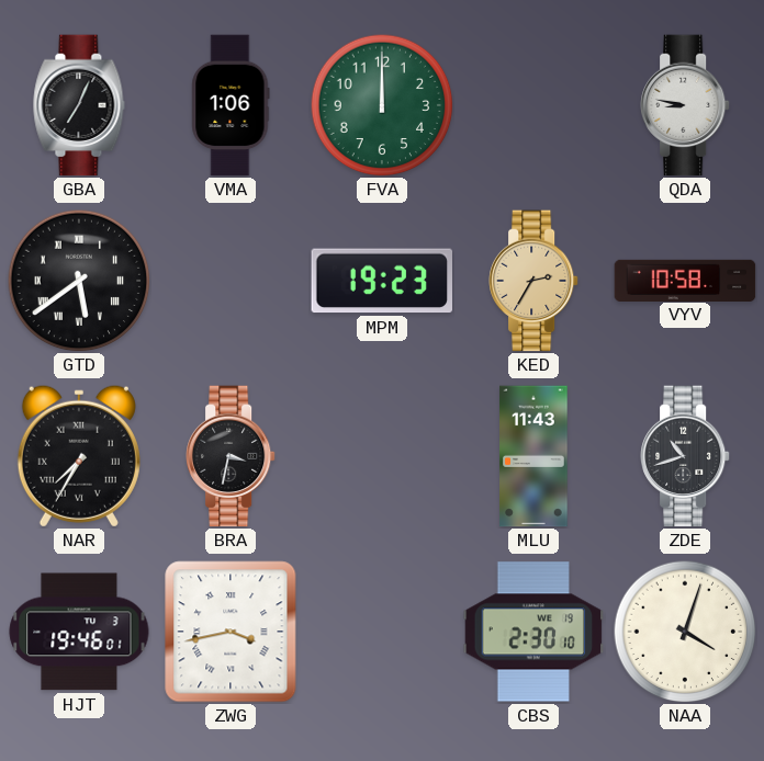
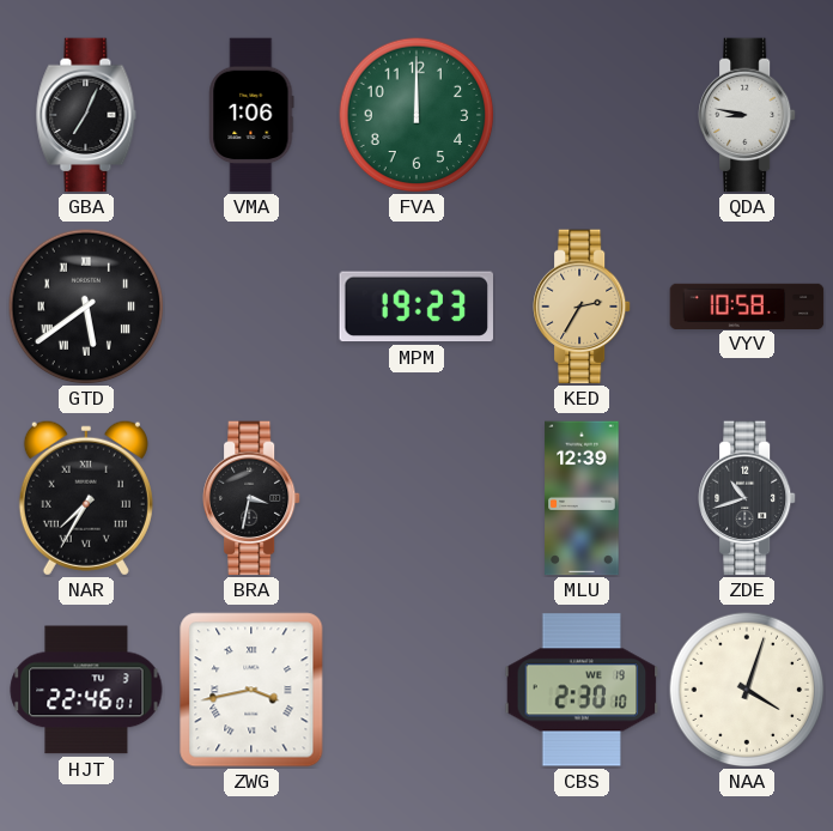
MLU: 11:43 -> 12:39 (582, 498)
HJT: 19:46 -> 22:46 (86, 690)
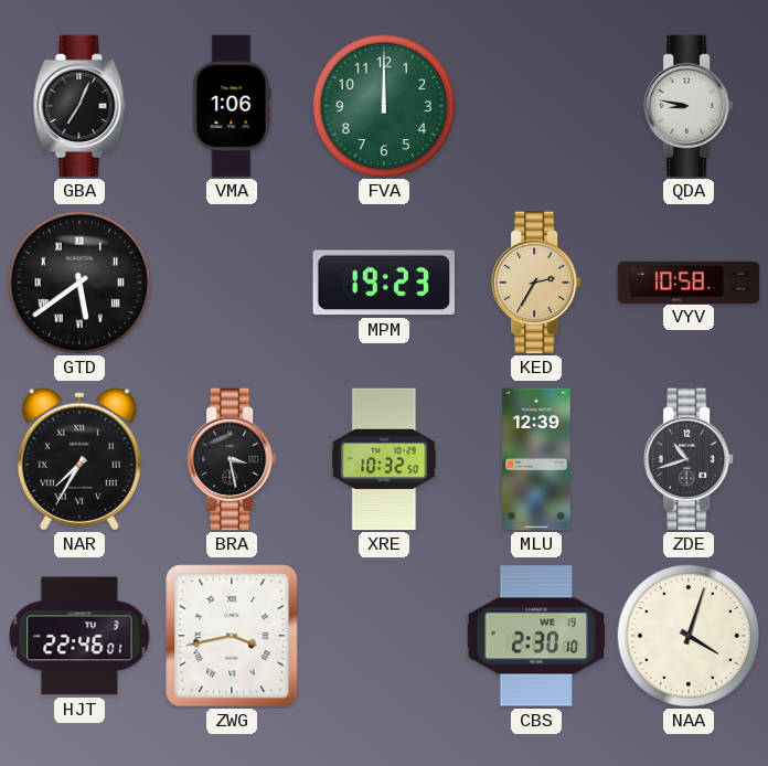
BRA: 3:32 -> 3:28 (232, 459)
XRE: none -> 10:32 (384, 459)
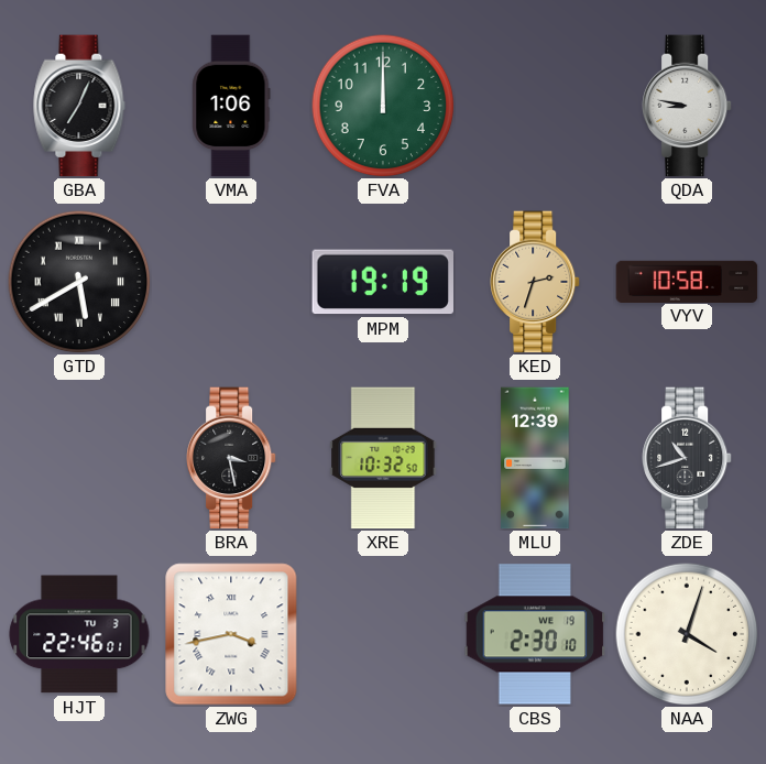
GTD: 5:39 -> 5:40 (79, 282)
MPM: 19:23 -> 19:19 (383, 282)
KED: 2:35 -> 2:33 (535, 282)
NAR: 7:35 -> none (79, 459)
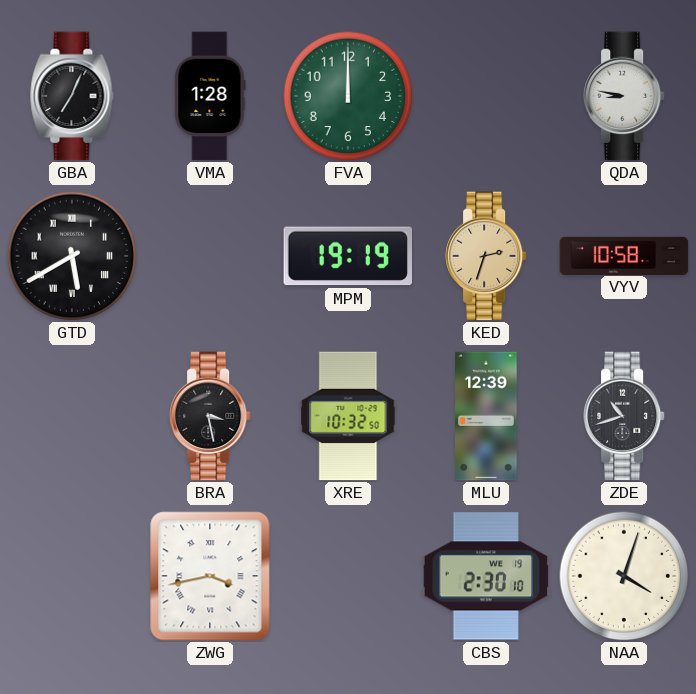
VMA: 1:06 -> 1:28 (210, 96)
HJT: 22:46 -> none (79, 634)
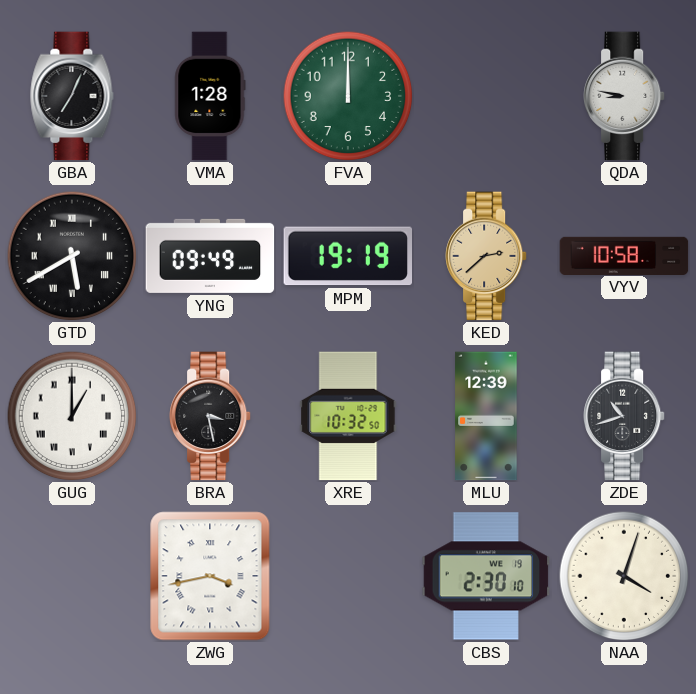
YNG: none -> 09:49 (210, 256)
KED: 2:33 -> 2:38 (486, 256)
GUG: none -> 1:00 (72, 416)
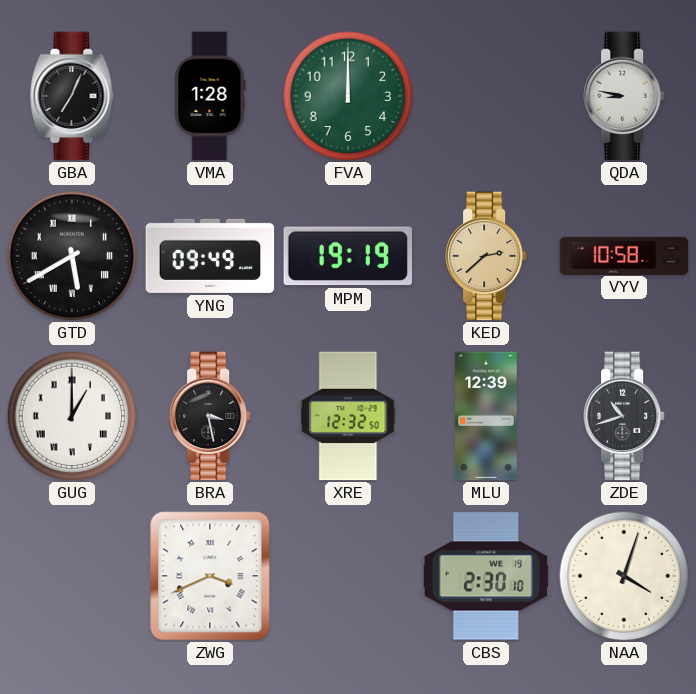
XRE: 10:32 -> 12:32 (348, 416)
ZWG: 3:43 -> 3:41 (210, 576)
